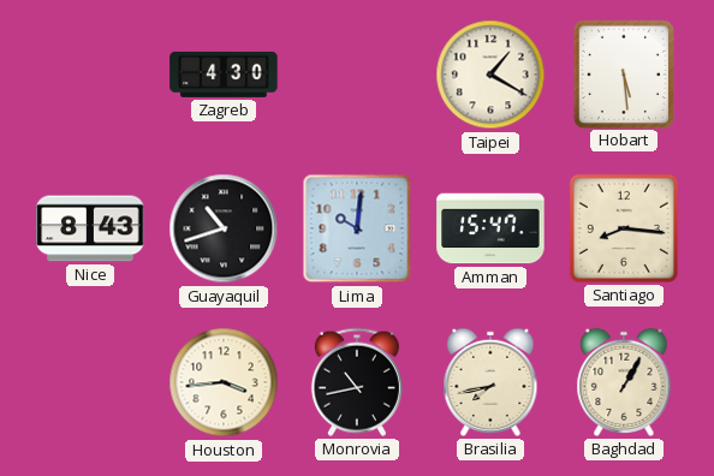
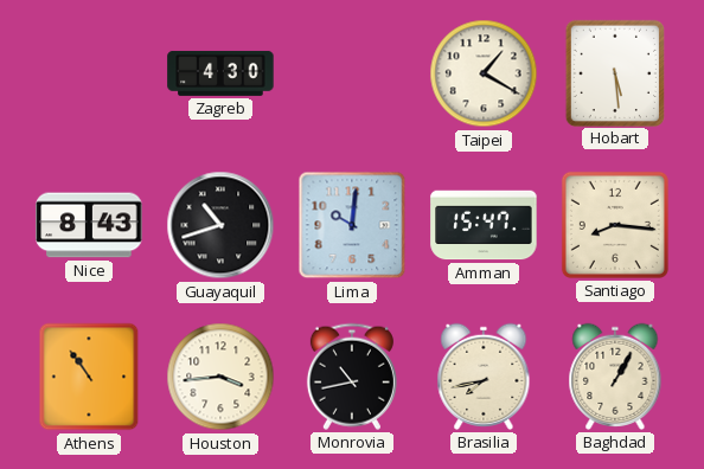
Athens: none -> 10:54 (89, 377)
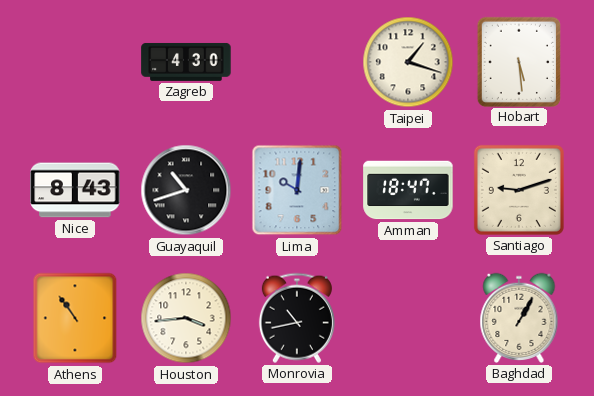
Taipei: 1:20 -> 1:18 (408, 62)
Amman: 15:47 -> 18:47 (408, 190)
Santiago: 8:16 -> 9:12 (519, 190)
Brasilia: 7:43 -> none (484, 377)
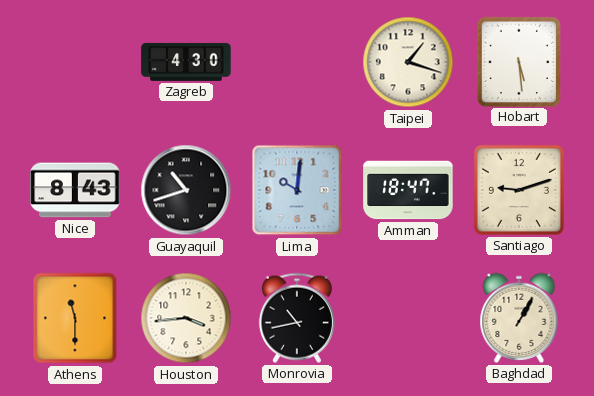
Athens: 10:54 -> 11:30 (75, 318)
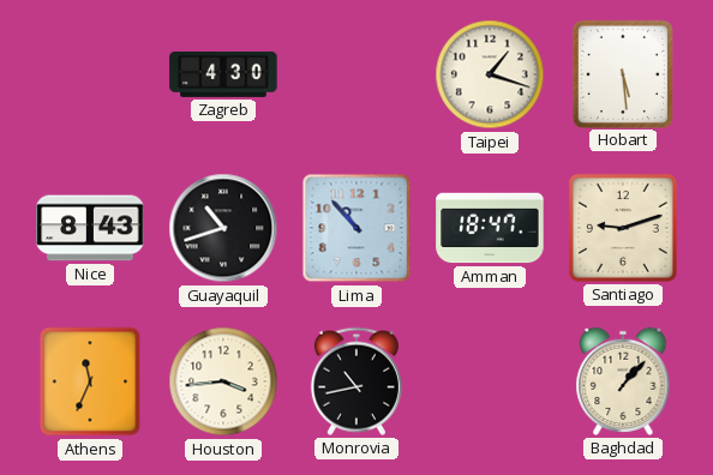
Lima: 10:01 -> 10:53 (356, 228)
Athens: 11:30 -> 11:34 (90, 381)
Baghdad: 1:05 -> 1:07 (623, 381)
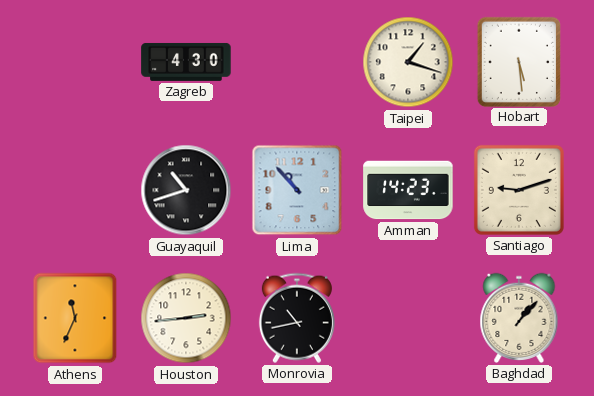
Nice: 8:43 -> none (90, 228)
Amman: 18:47 -> 14:23 (408, 190)
Houston: 3:44 -> 2:44 (186, 318)
